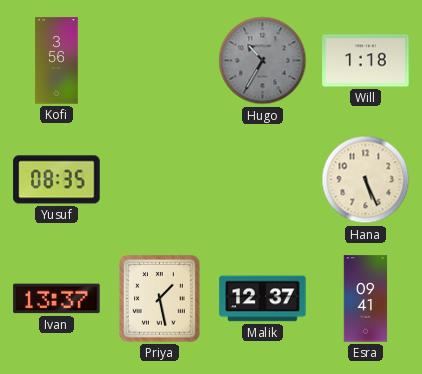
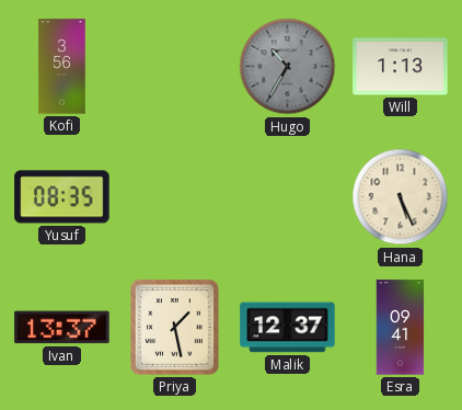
Will: 1:18 -> 1:13 (401, 67)
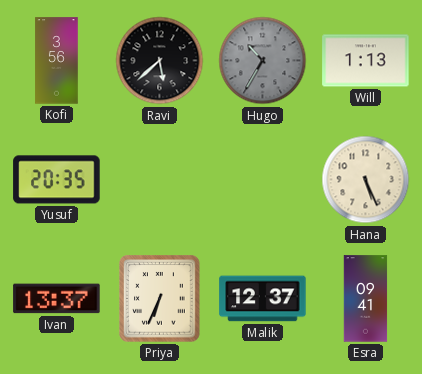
Ravi: none -> 5:38 (160, 61)
Yusuf: 08:35 -> 20:35 (57, 180)
Priya: 1:28 -> 6:34 (160, 299)
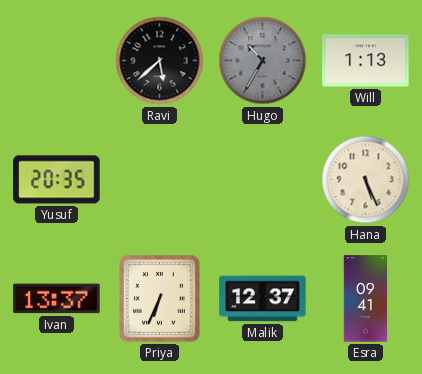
Kofi: 3:56 -> none (57, 61)
